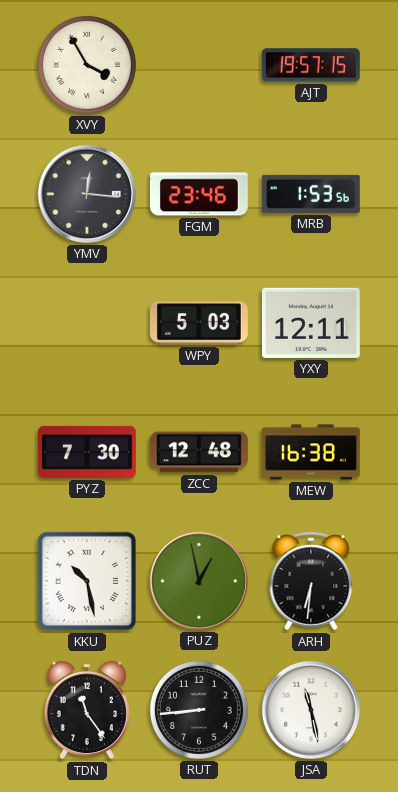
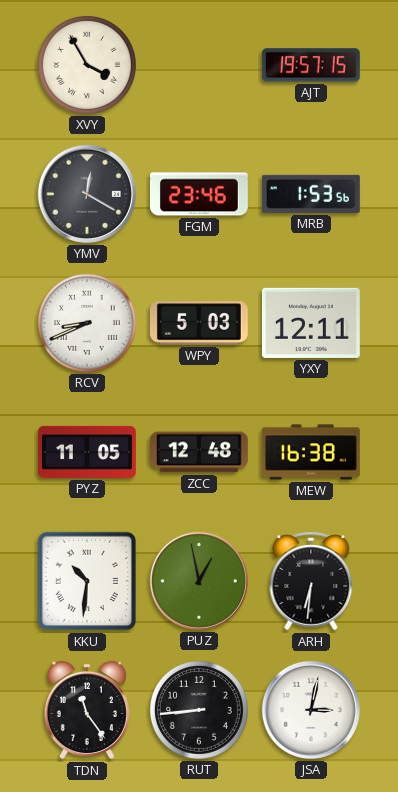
YMV: 12:16 -> 12:20 (87, 194)
RCV: none -> 8:41 (87, 323)
PYZ: 7:30 -> 11:05 (88, 452)
KKU: 10:28 -> 10:31 (87, 581)
JSA: 11:28 -> 3:02 (311, 710)
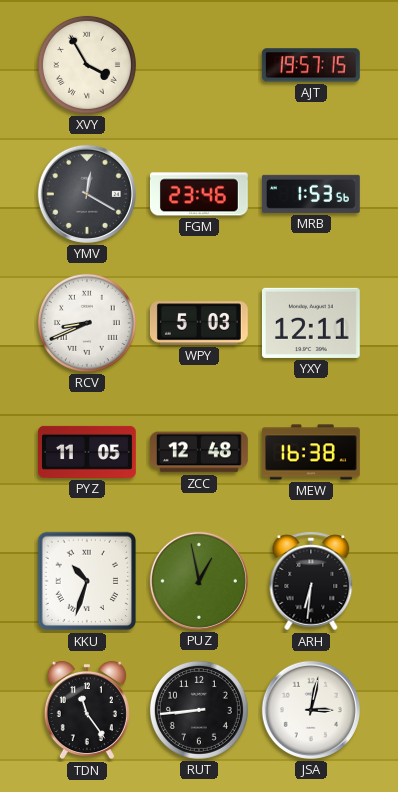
KKU: 10:31 -> 10:33 (87, 581)
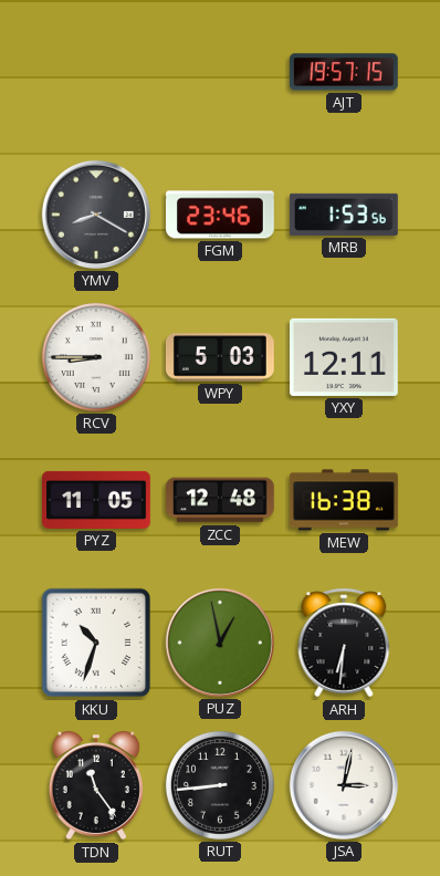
XVY: 3:55 -> none (87, 65)
YMV: 12:20 -> 8:20 (96, 215)
RCV: 8:41 -> 8:45 (96, 357)
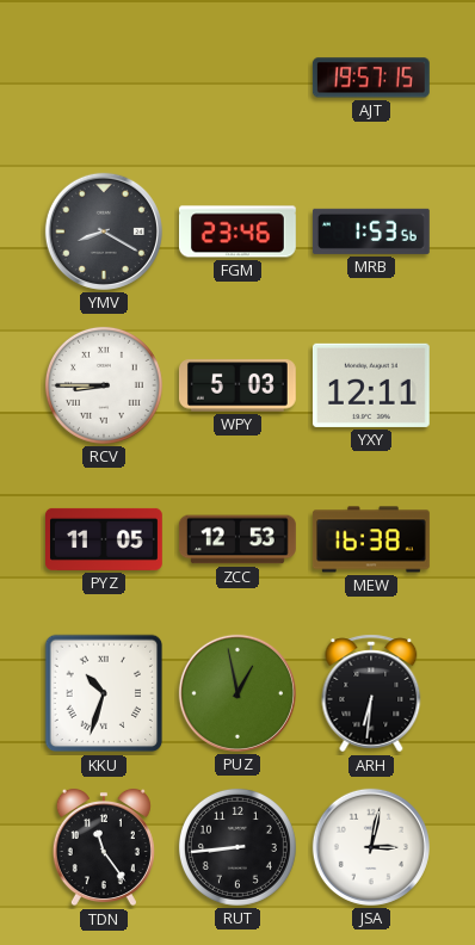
ZCC: 12:48 -> 12:53 (237, 539)
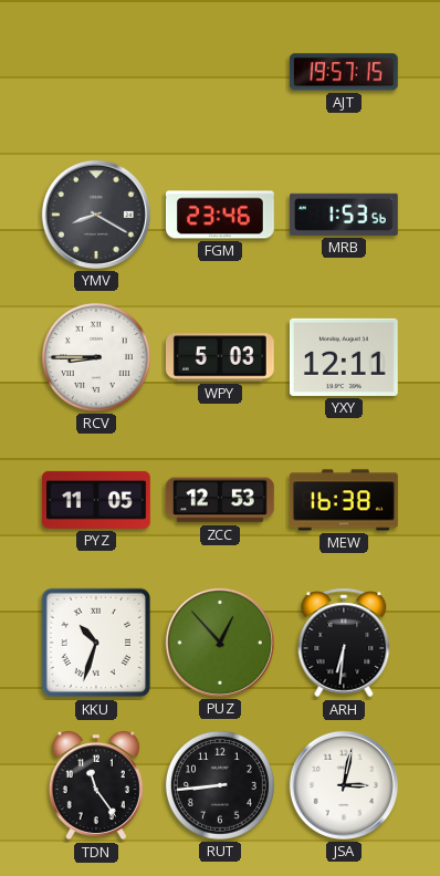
PUZ: 12:58 -> 12:53 (220, 643)
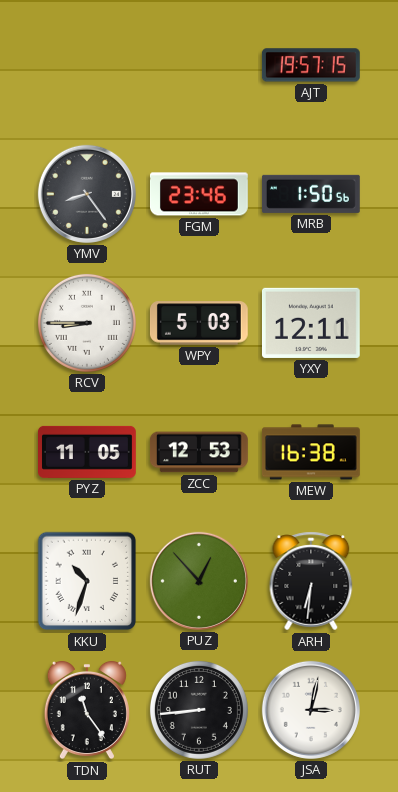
YMV: 8:20 -> 8:24 (87, 194)
MRB: 1:53 -> 1:50 (311, 194)
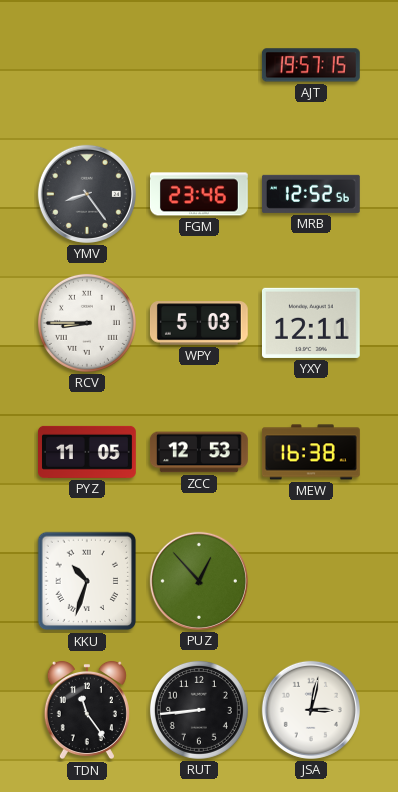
MRB: 1:50 -> 12:52 (311, 194)
ARH: 6:31 -> none (311, 581)
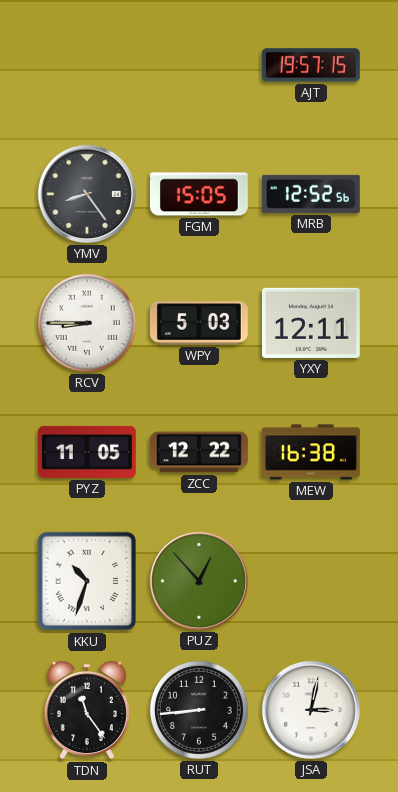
FGM: 23:46 -> 15:05 (200, 194)
ZCC: 12:53 -> 12:22 (199, 452)
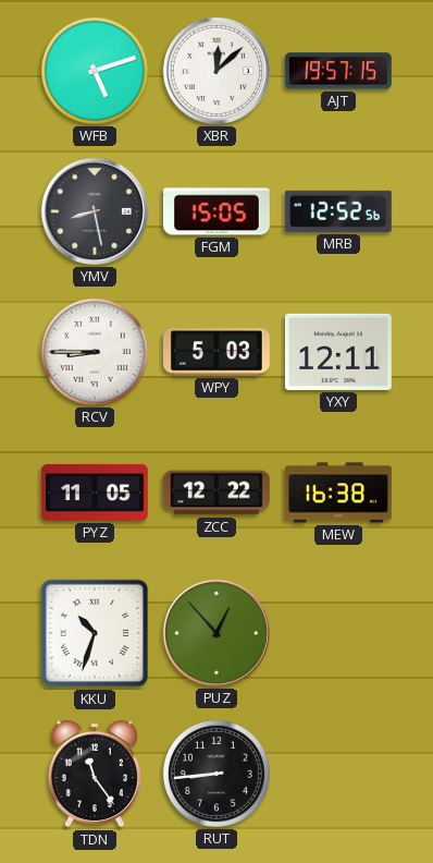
WFB: none -> 5:12 (95, 71)
XBR: none -> 12:08 (216, 71)
YMV: 8:24 -> 8:28 (95, 211)
JSA: 3:02 -> none (311, 710)
